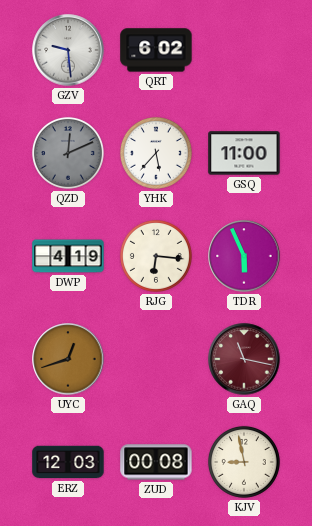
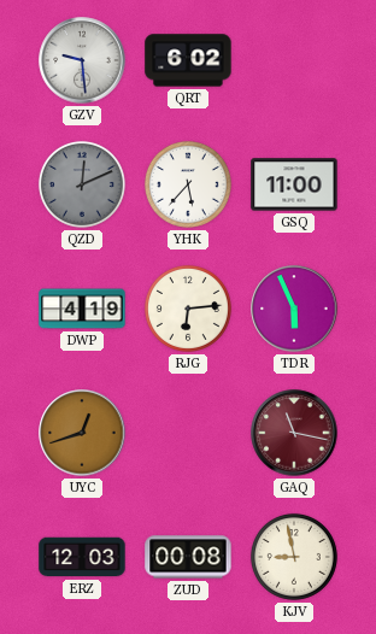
RJG: 6:16 -> 6:14 (188, 309)
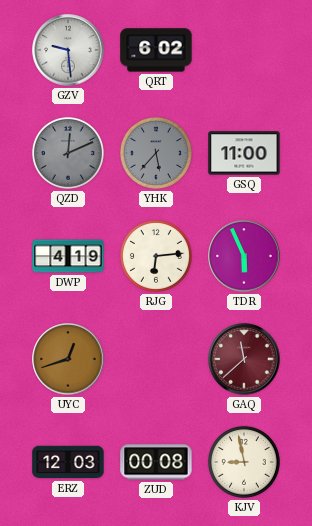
YHK dial: white -> grey (156, 153)
GAQ: 11:17 -> 11:38 (244, 359)
